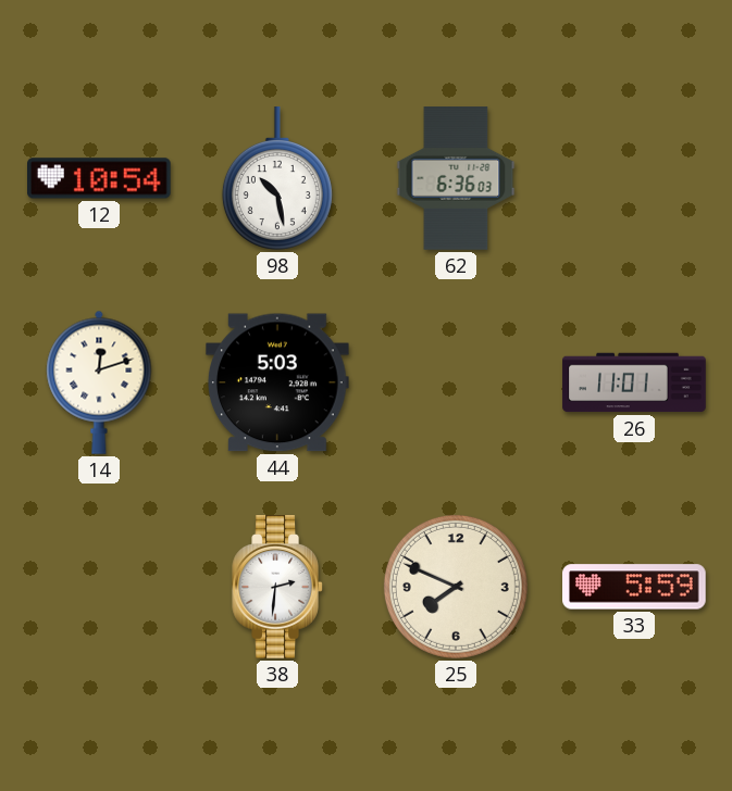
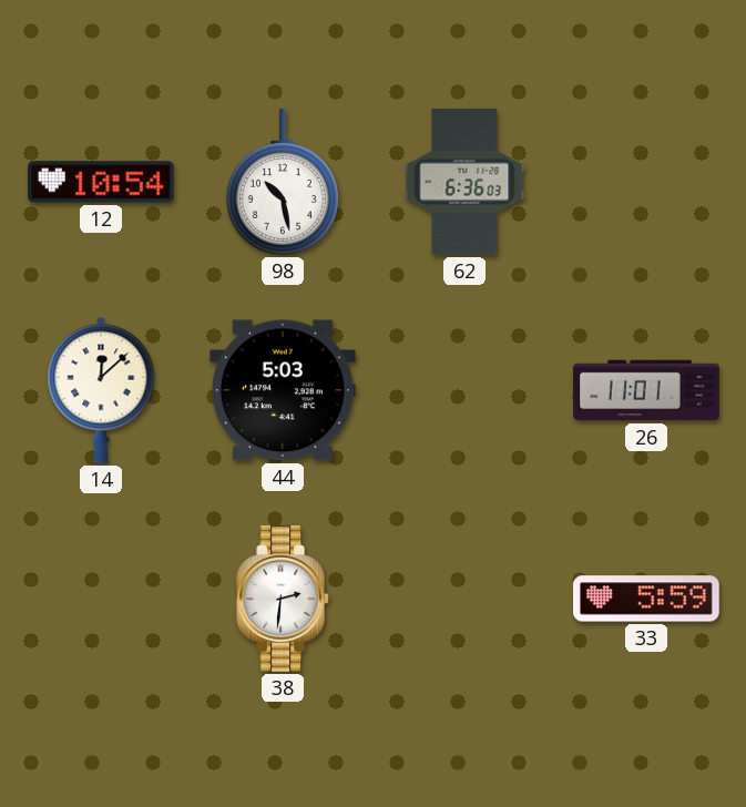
14: 12:12 -> 12:08 (101, 390)
25: 7:49 -> none (456, 587)
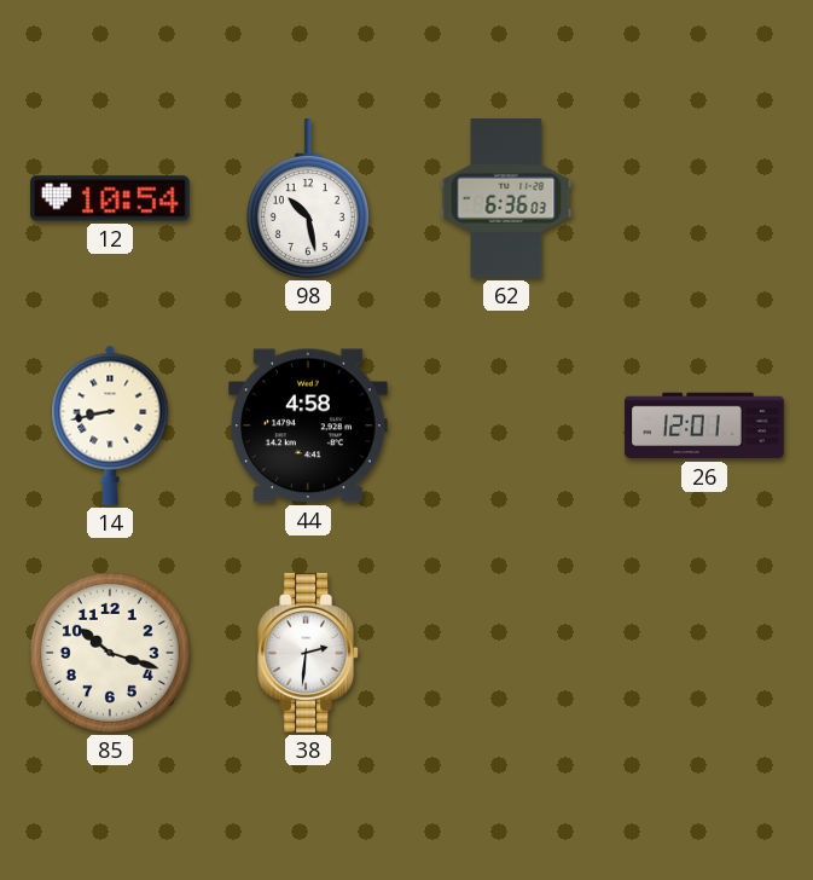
14: 12:08 -> 8:43 (110, 425)
44: 5:03 -> 4:58 (309, 425)
26: 11:01 -> 12:01 (704, 425)
85: none -> 10:18 (110, 653)
33: 5:59 -> none (647, 599)
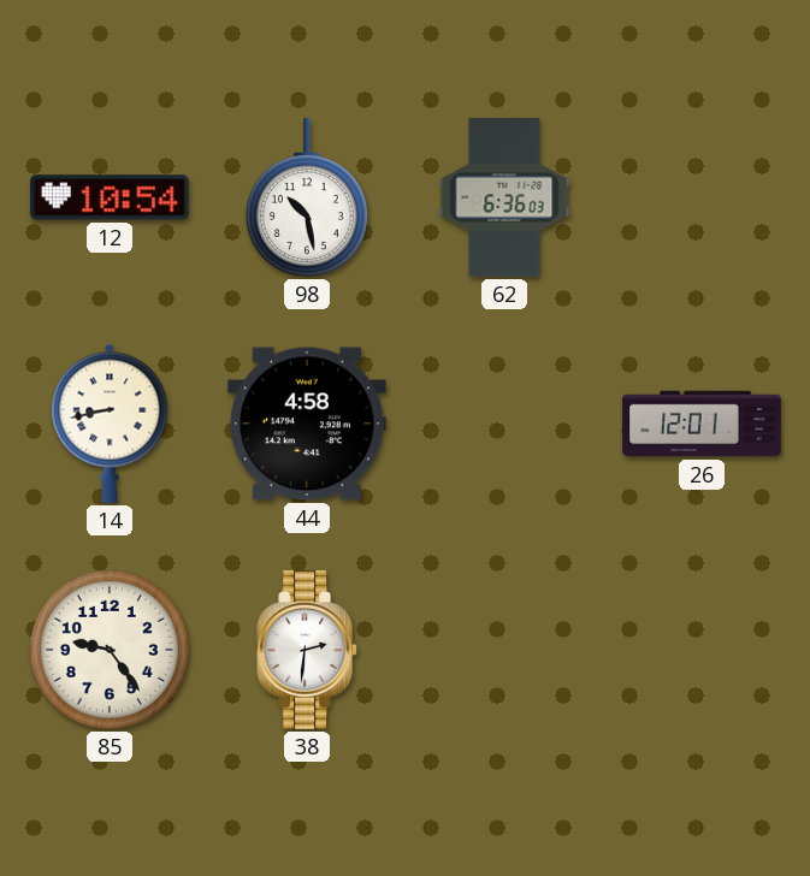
85: 10:18 -> 9:24 (110, 650)
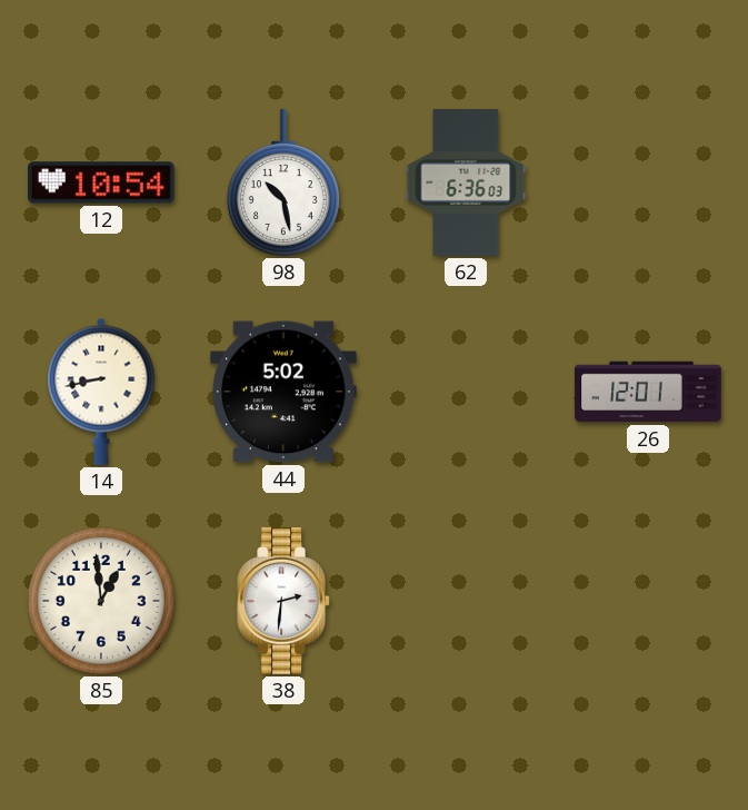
44: 4:58 -> 5:02 (285, 392)
85: 9:24 -> 12:59 (101, 601)
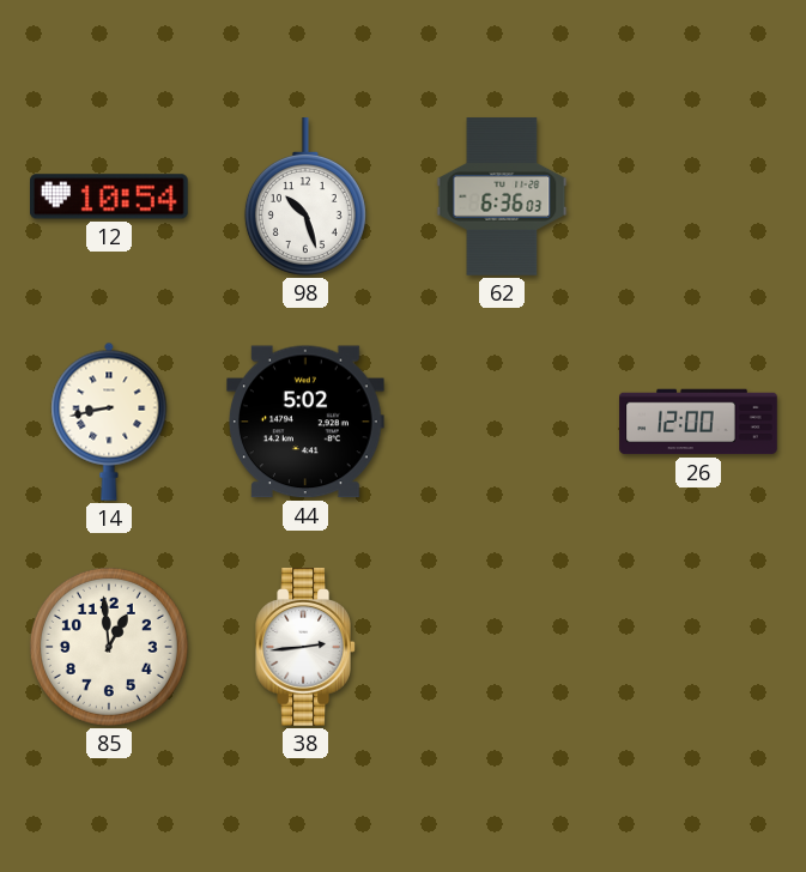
98: 10:28 -> 10:27 (305, 198)
26: 12:01 -> 12:00 (698, 422)
38: 2:31 -> 2:44 (305, 647)
